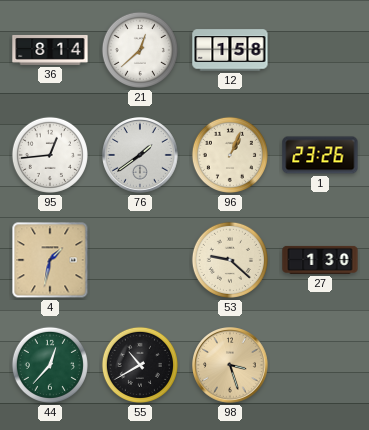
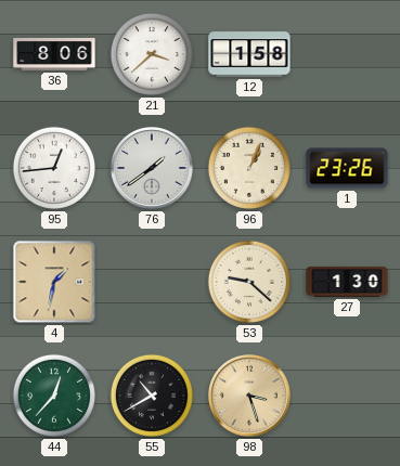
36: 8:14 -> 8:06 (54, 54)
21: 12:38 -> 3:38 (152, 54)
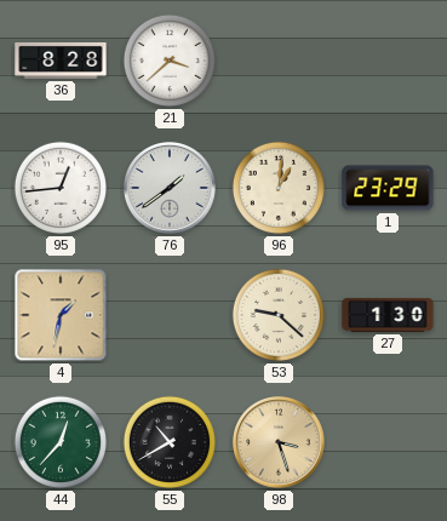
36: 8:06 -> 8:28 (61, 61)
12: 1:58 -> none (249, 54)
96: 1:04 -> 1:01 (279, 188)
1: 23:26 -> 23:29 (388, 188)
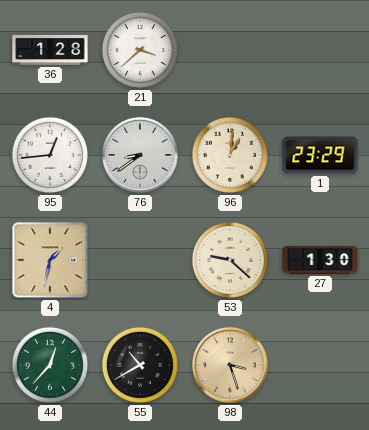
36: 8:28 -> 1:28 (50, 50)
76: 1:39 -> 8:39 (141, 156)
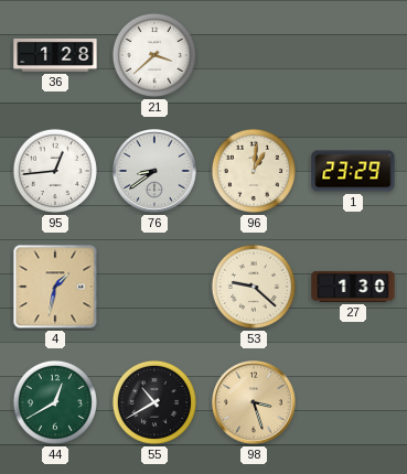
44: 12:37 -> 12:40 (55, 402)
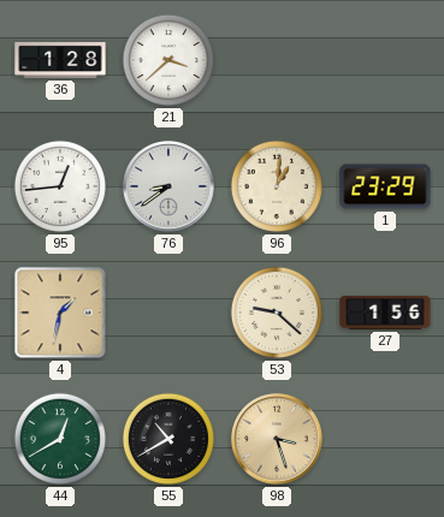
27: 1:30 -> 1:56 (385, 313)
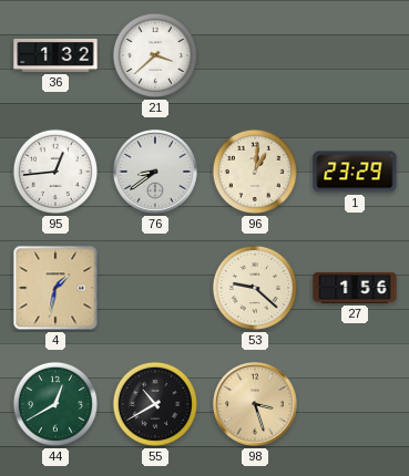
36: 1:28 -> 1:32 (55, 55)
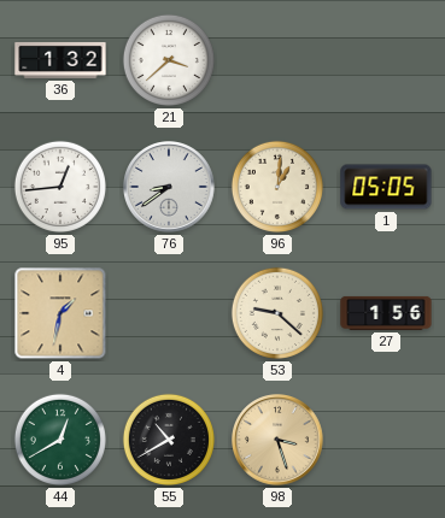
1: 23:29 -> 05:05 (386, 187)
